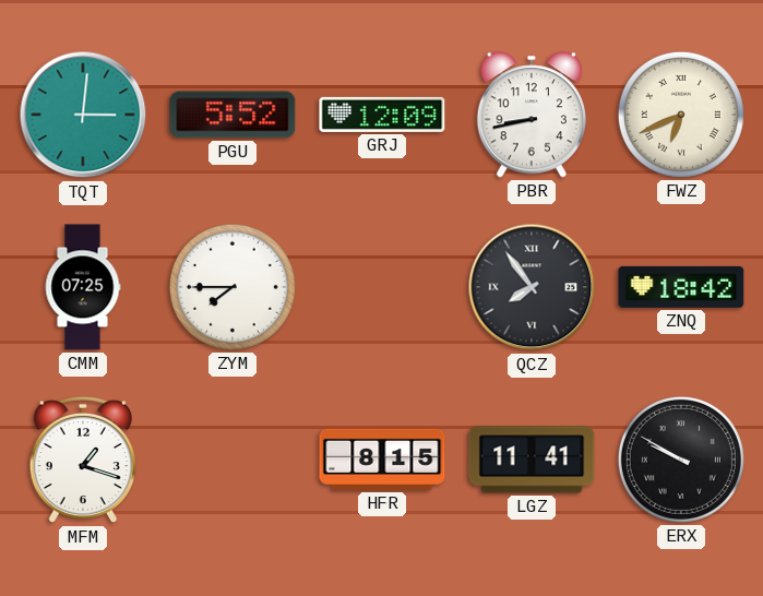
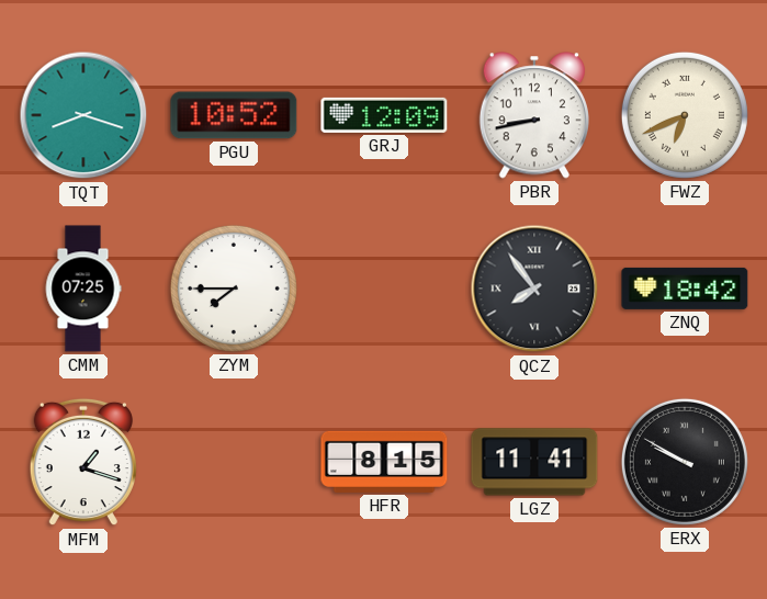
TQT: 3:01 -> 8:18 (83, 115)
PGU: 5:52 -> 10:52 (234, 115)
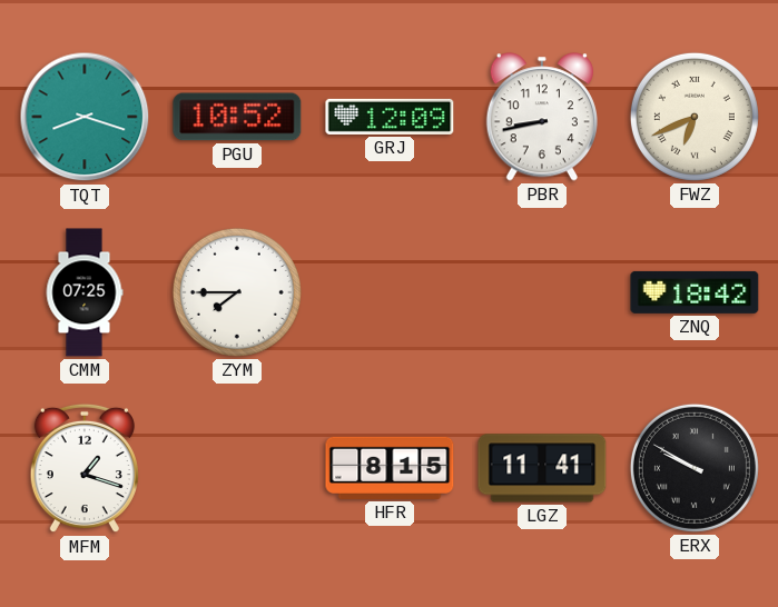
QCZ: 7:54 -> none (534, 289)
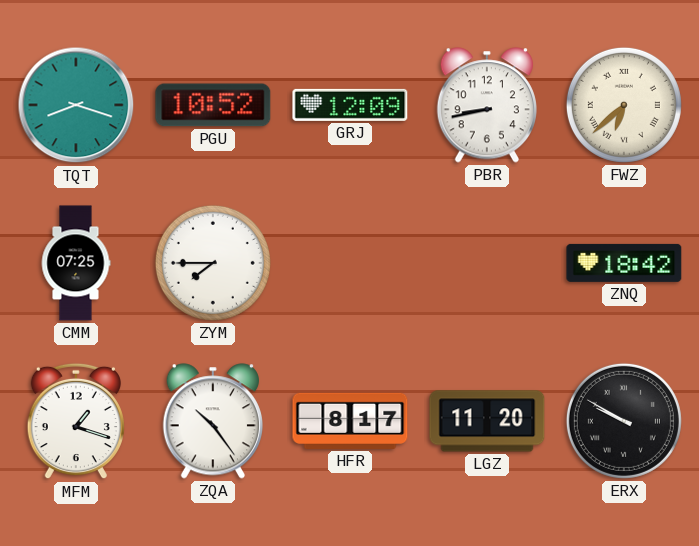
FWZ: 6:41 -> 6:38 (624, 105)
ZQA: none -> 10:24 (212, 421)
HFR: 8:15 -> 8:17 (350, 421)
LGZ: 11:41 -> 11:20 (487, 421)
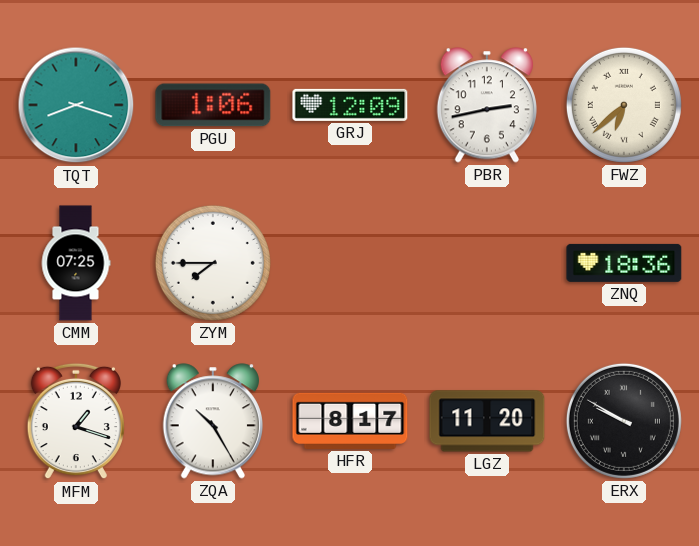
PGU: 10:52 -> 1:06 (213, 105)
PBR: 8:43 -> 2:43 (486, 105)
ZNQ: 18:42 -> 18:36 (624, 263)
ZQA: 10:24 -> 10:25 (212, 421)
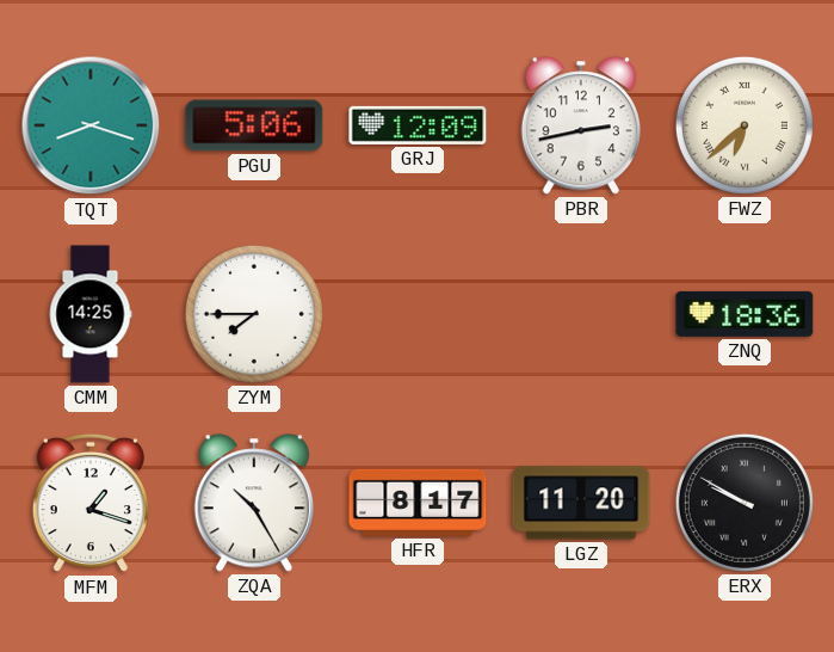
PGU: 1:06 -> 5:06 (254, 125)
CMM: 07:25 -> 14:25 (91, 314)
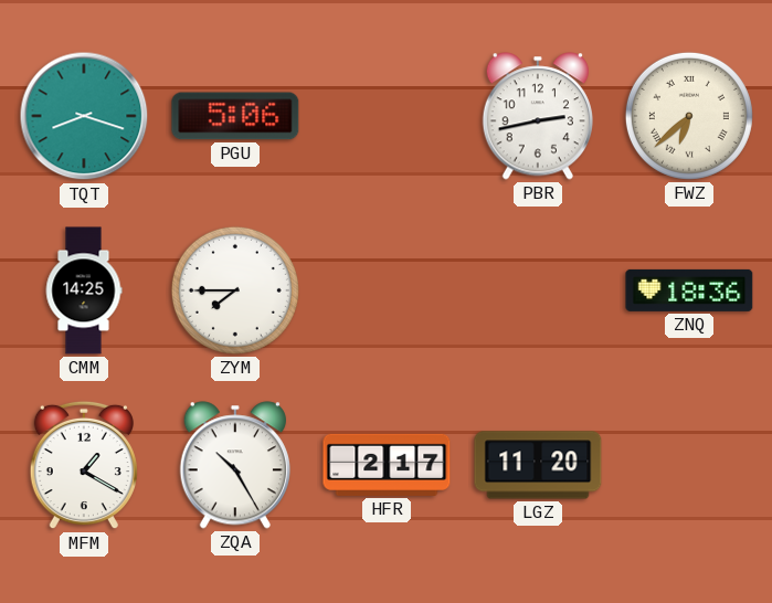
GRJ: 12:09 -> none (418, 125)
MFM: 1:18 -> 1:20 (84, 465)
HFR: 8:17 -> 2:17 (387, 465)
ERX: 9:50 -> none (745, 503)
